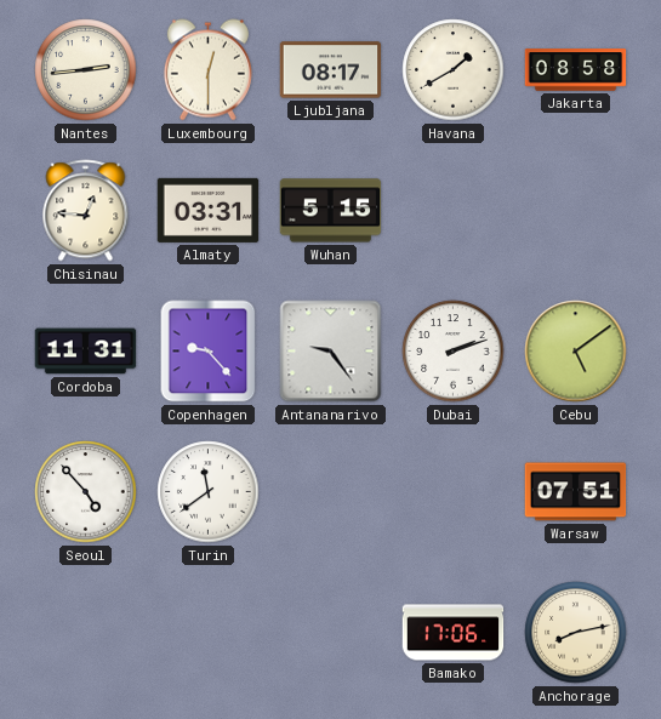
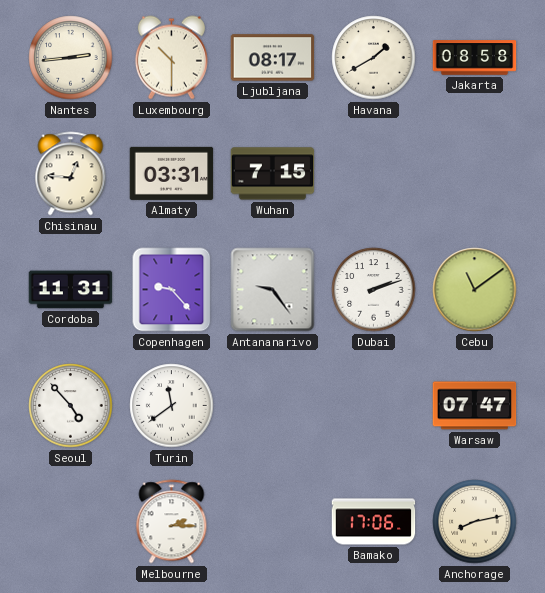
Luxembourg: 12:30 -> 10:30 (171, 58)
Wuhan: 5:15 -> 7:15 (273, 174)
Cebu: 5:09 -> 11:09 (475, 290)
Warsaw: 07:51 -> 07:47 (475, 406)
Melbourne: none -> 2:15 (172, 522)
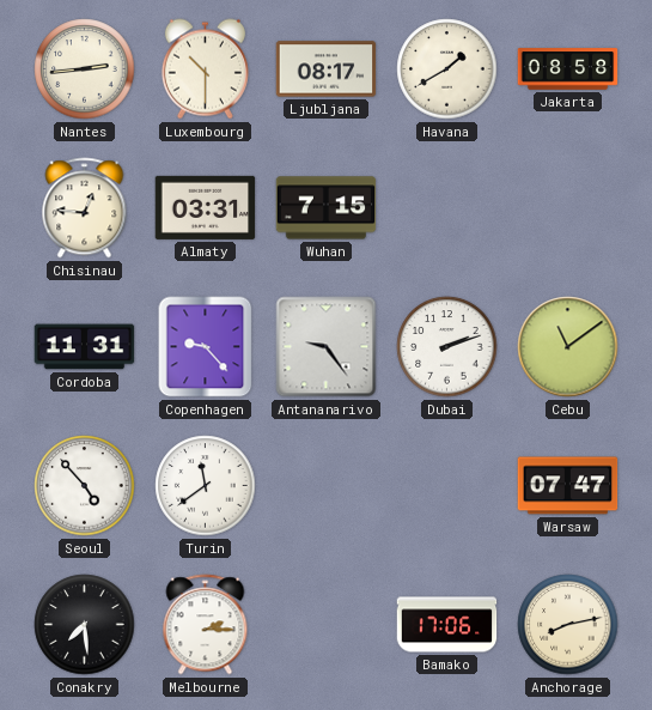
Conakry: none -> 7:29 (85, 625)
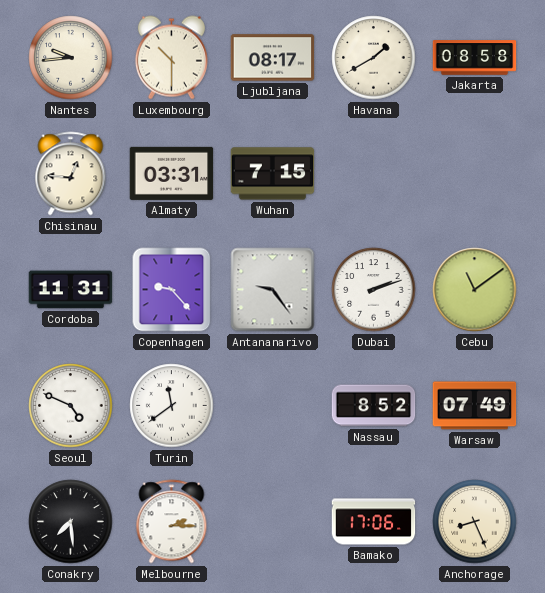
Nantes: 2:44 -> 9:44 (71, 58)
Seoul: 4:53 -> 4:49 (71, 406)
Nassau: none -> 8:52 (374, 406)
Warsaw: 07:47 -> 07:49 (475, 406)
Anchorage: 8:13 -> 8:26 (475, 522)
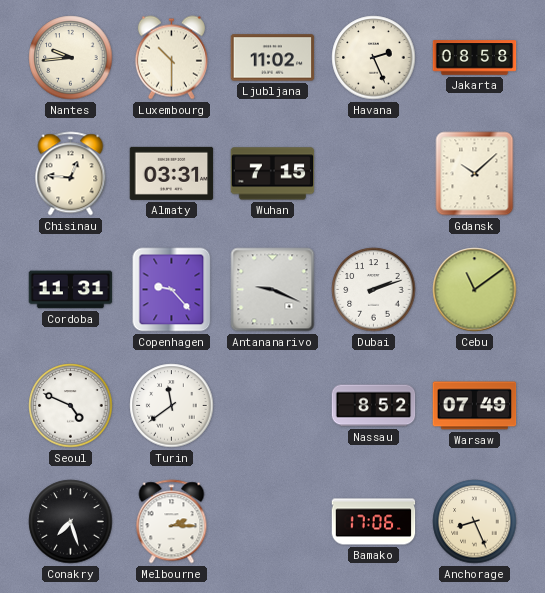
Ljubljana: 08:17 -> 11:02 (273, 58)
Havana: 1:40 -> 2:26 (374, 58)
Gdansk: none -> 10:08 (475, 174)
Antananarivo: 9:24 -> 9:19 (273, 290)
Conakry: 7:29 -> 7:27 (71, 522)
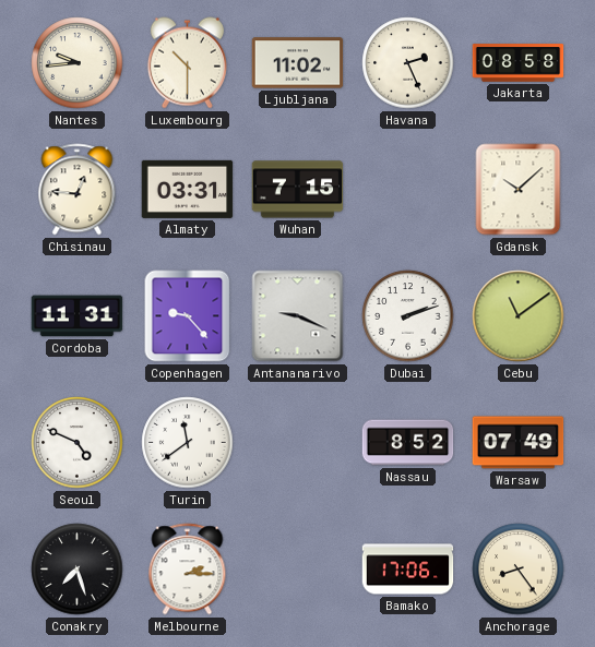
Anchorage: 8:26 -> 8:24 (519, 570)
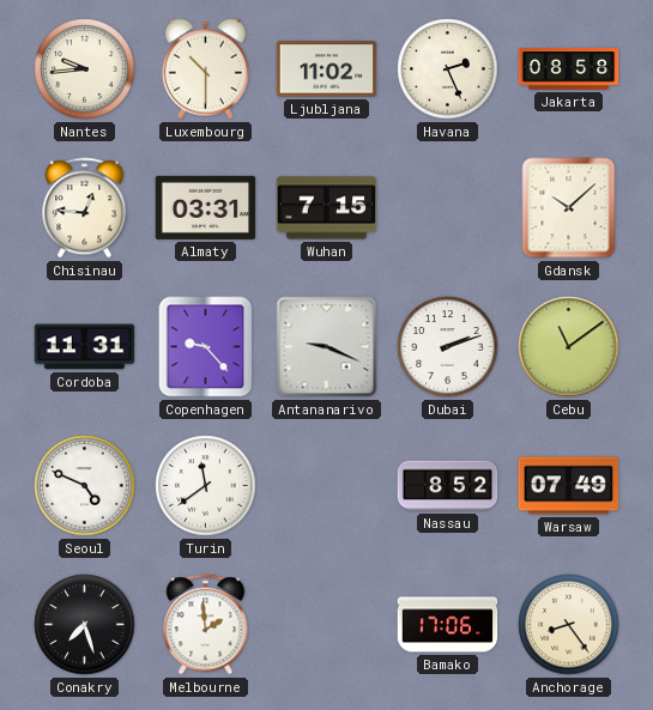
Melbourne: 2:15 -> 1:59 (206, 625)
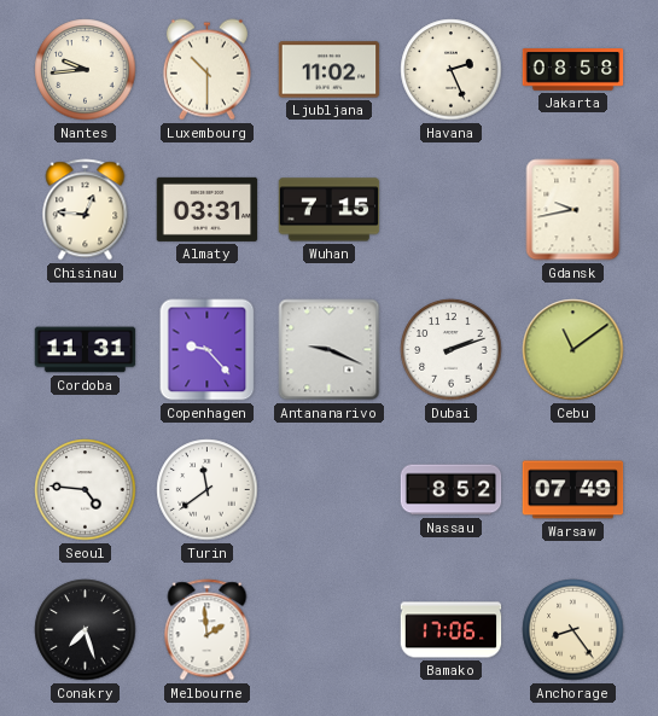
Gdansk: 10:08 -> 9:43 (573, 210)
Seoul: 4:49 -> 4:46 (86, 490)
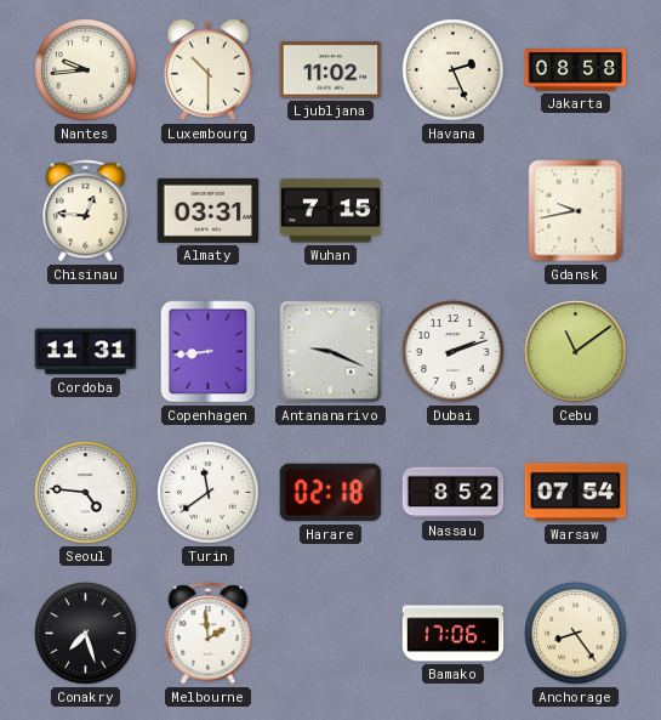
Copenhagen: 9:23 -> 8:44 (209, 352)
Harare: none -> 02:18 (331, 493)
Warsaw: 07:49 -> 07:54 (576, 493)
